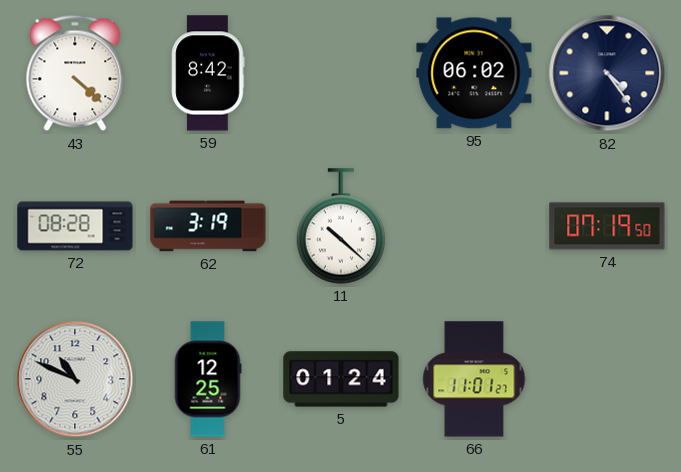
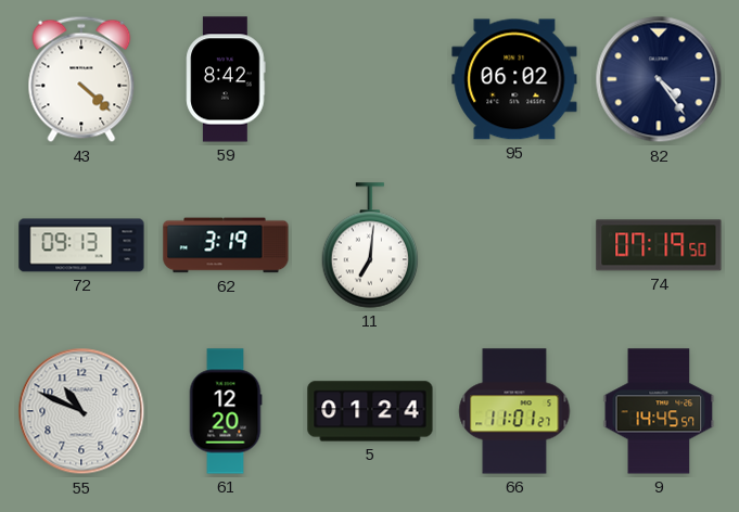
72: 08:28 -> 09:13 (81, 245)
11: 10:22 -> 7:01 (370, 245)
61: 12:25 -> 12:20 (226, 411)
9: none -> 14:45 (659, 411)
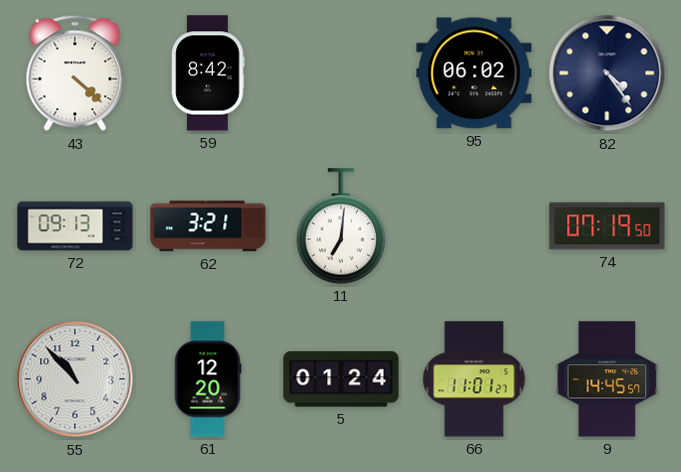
62: 3:19 -> 3:21 (208, 226)
55: 10:49 -> 10:53 (75, 379)
